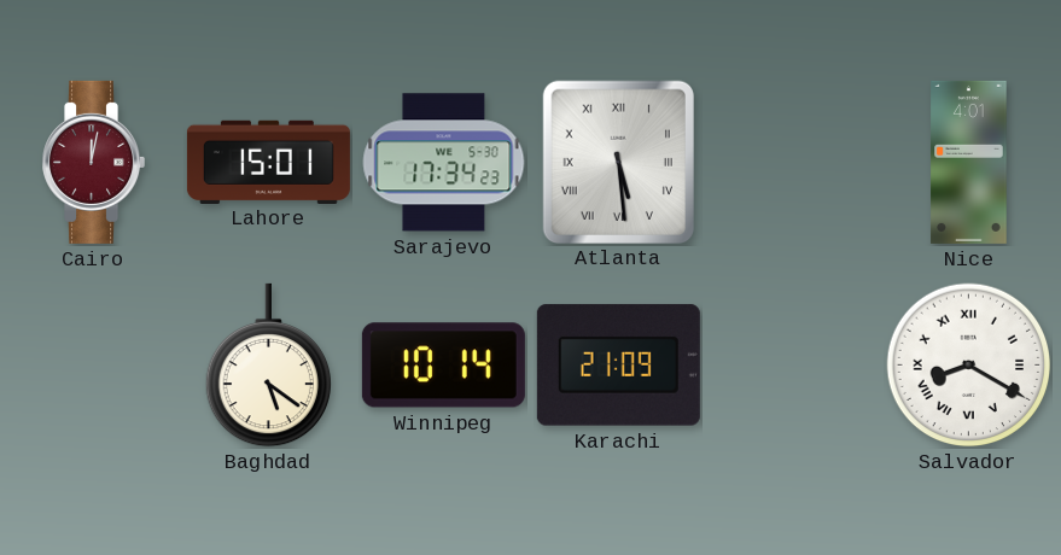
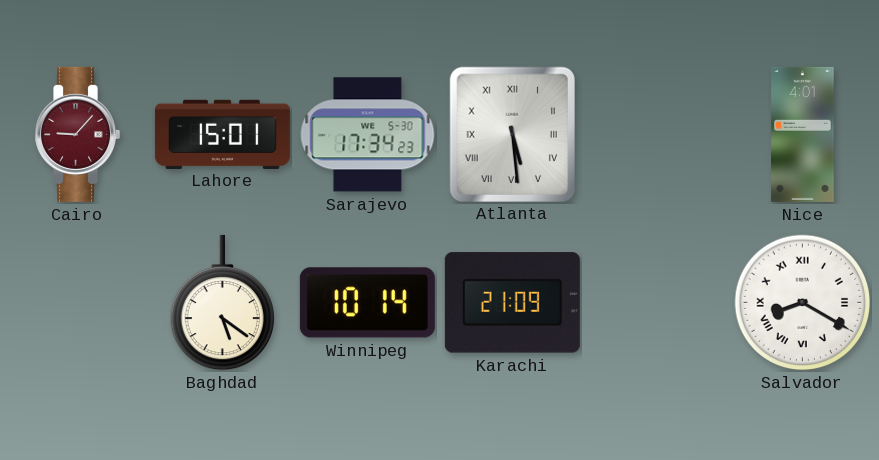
Cairo: 12:02 -> 9:07 (78, 134)
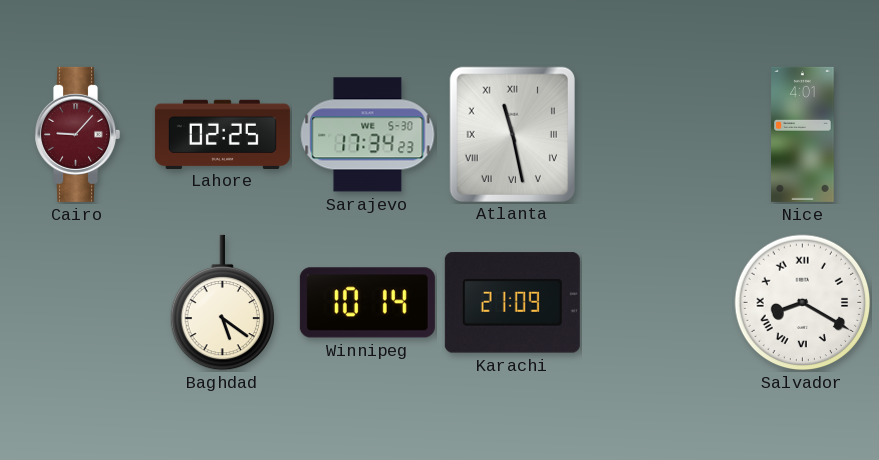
Lahore: 15:01 -> 02:25 (222, 134)
Atlanta: 5:29 -> 11:28 (512, 134)
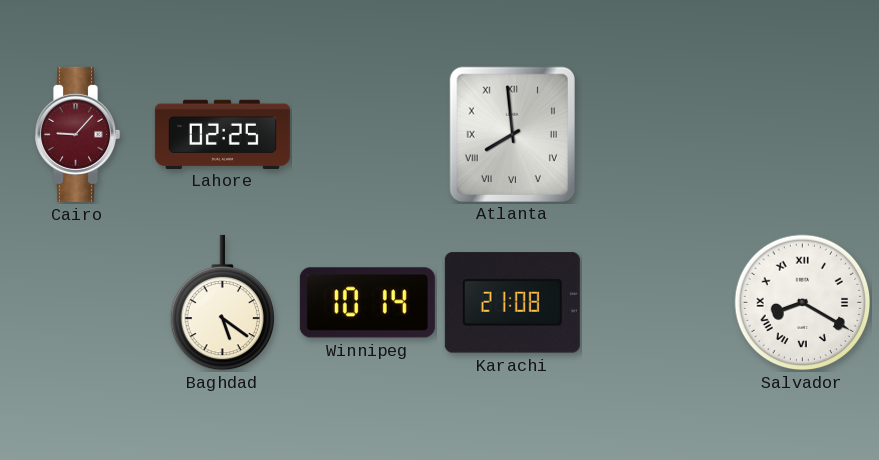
Sarajevo: 17:34 -> none (368, 135)
Atlanta: 11:28 -> 7:59 (512, 134)
Nice: 4:01 -> none (803, 134)
Karachi: 21:09 -> 21:08 (512, 303)
